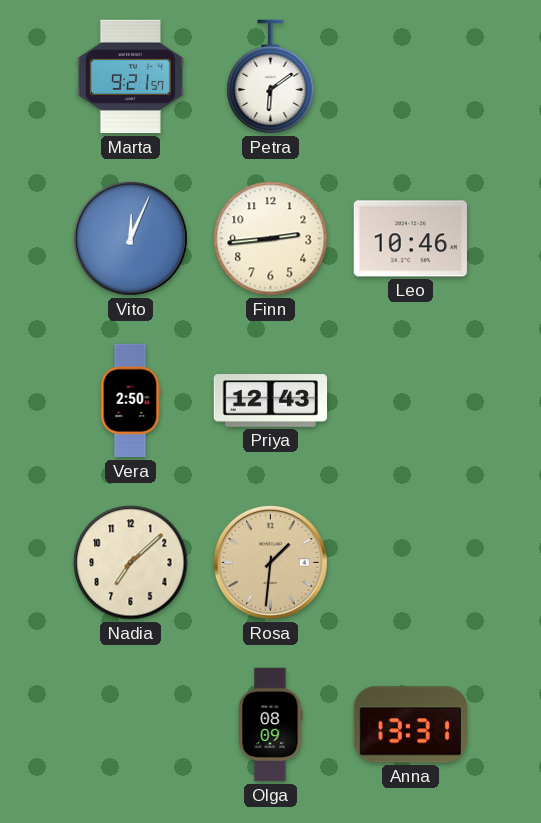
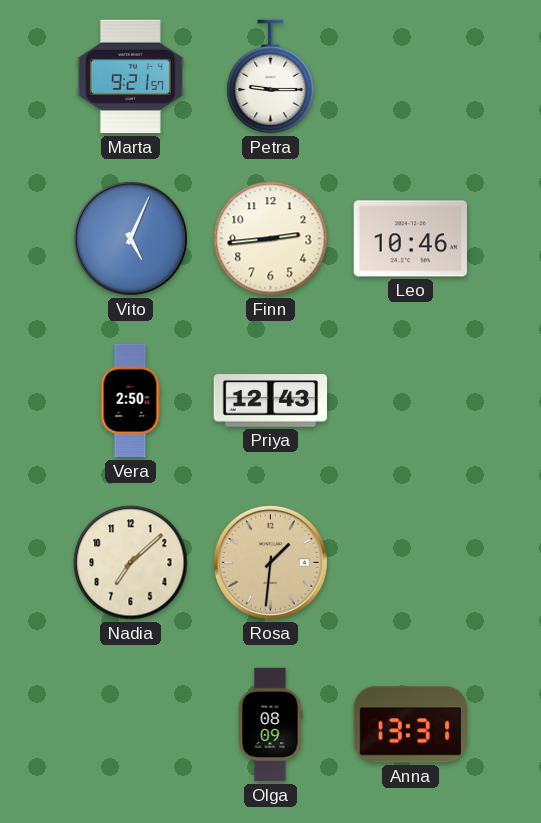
Petra: 6:09 -> 9:15 (271, 77)
Vito: 12:04 -> 5:04 (130, 238)
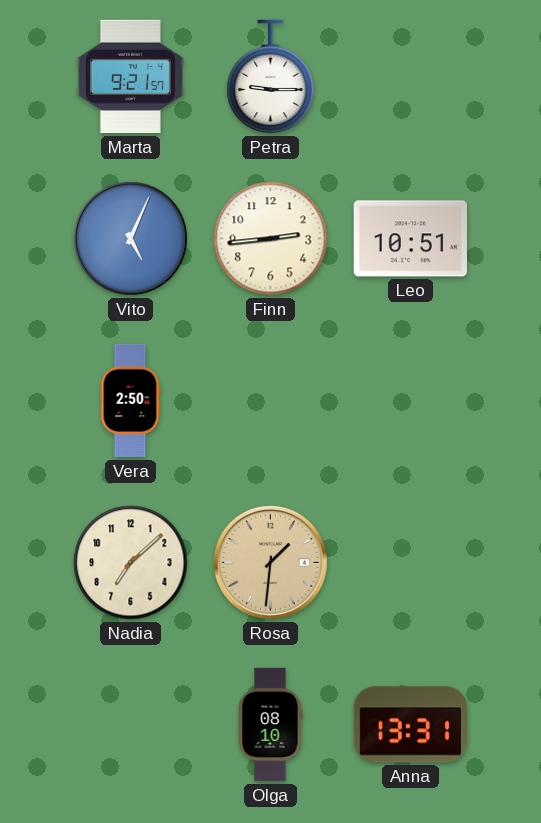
Leo: 10:46 -> 10:51 (410, 239)
Priya: 12:43 -> none (271, 401)
Olga: 08:09 -> 08:10 (270, 725)
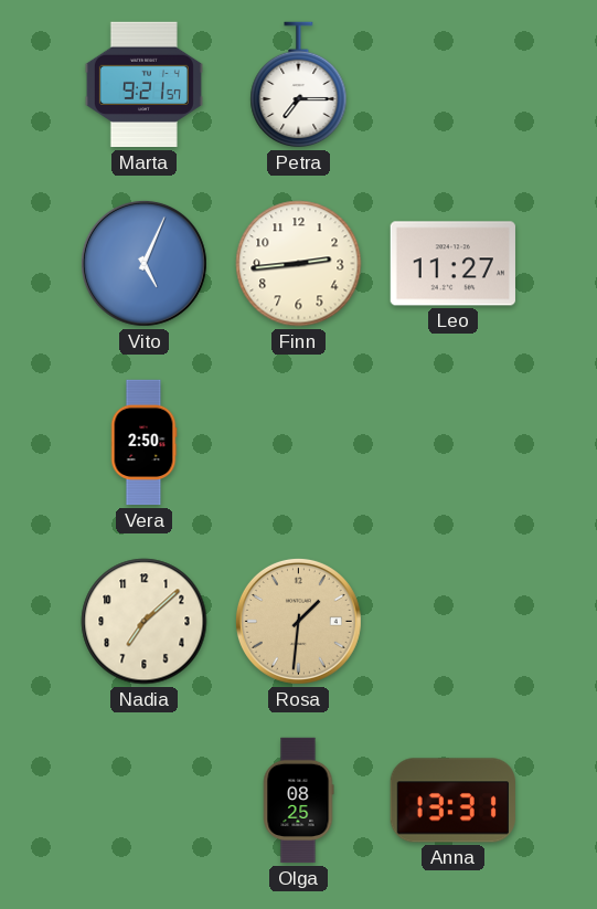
Petra: 9:15 -> 7:15 (299, 85)
Leo: 10:51 -> 11:27 (452, 264)
Olga: 08:10 -> 08:25 (298, 801)
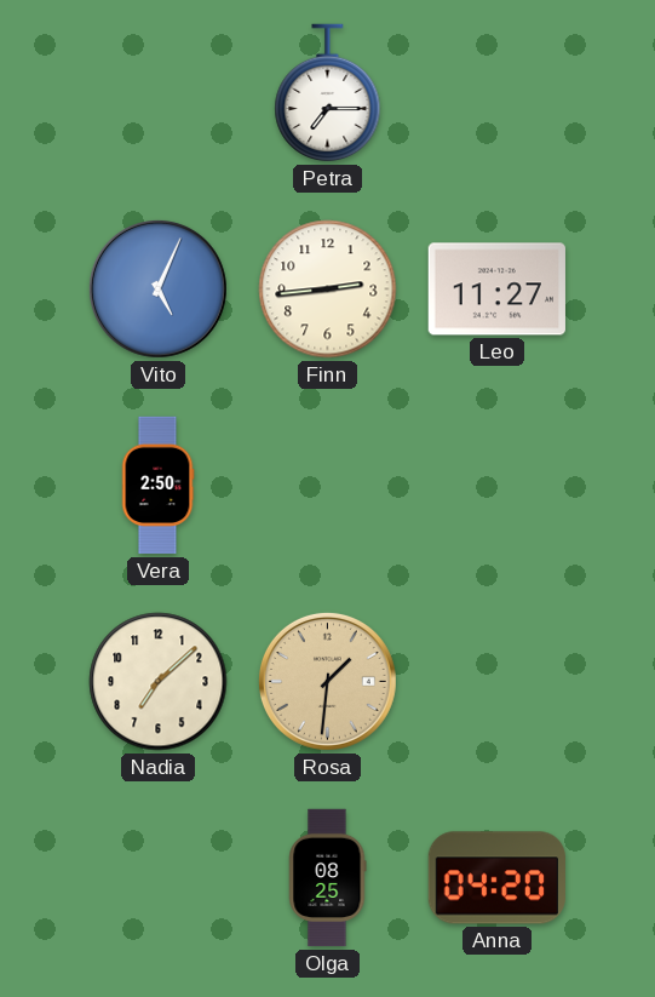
Marta: 9:21 -> none (143, 85)
Anna: 13:31 -> 04:20 (496, 878)
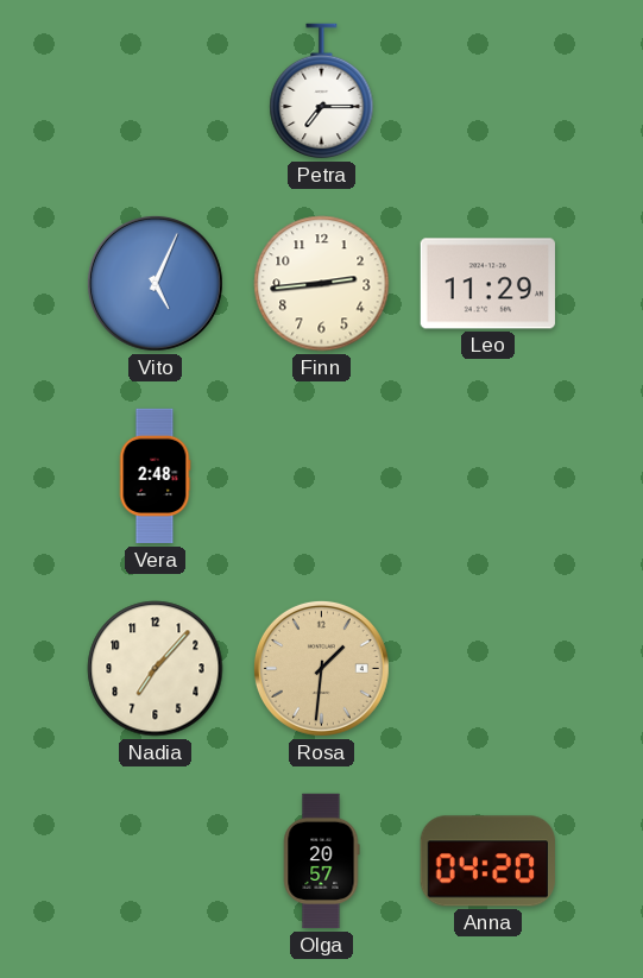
Leo: 11:27 -> 11:29 (487, 284)
Vera: 2:50 -> 2:48 (155, 477)
Nadia: 7:08 -> 7:07 (156, 669)
Olga: 08:25 -> 20:57 (321, 862)
